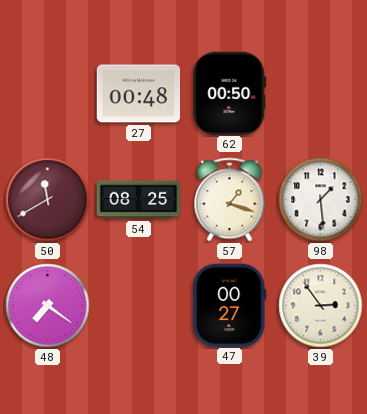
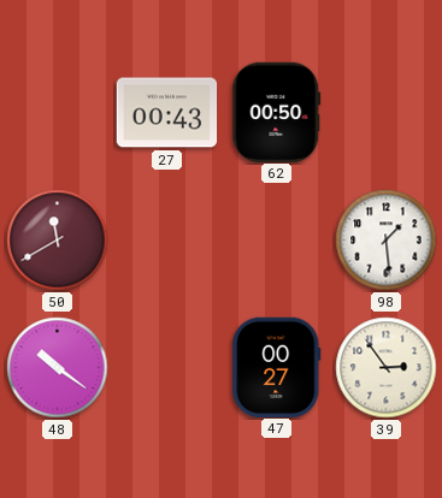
27: 00:48 -> 00:43 (167, 113)
54: 08:25 -> none (139, 200)
57: 1:18 -> none (230, 200)
48: 7:21 -> 10:21 (58, 368)
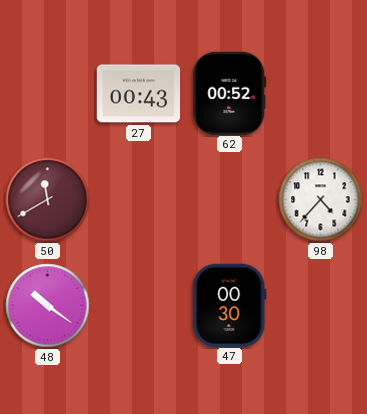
62: 00:50 -> 00:52 (230, 93)
98: 1:29 -> 4:37 (321, 200)
47: 00:27 -> 00:30 (230, 305)
39: 2:54 -> none (387, 368)
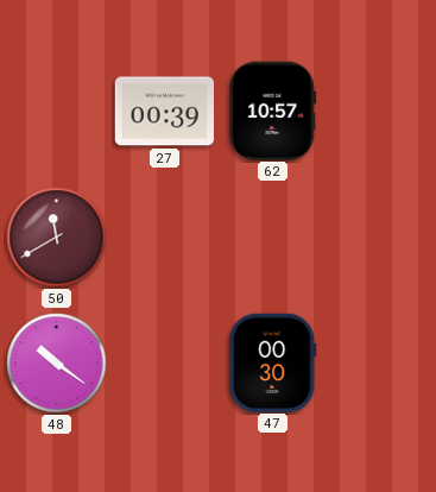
27: 00:43 -> 00:39 (165, 112)
62: 00:52 -> 10:57 (273, 111)
98: 4:37 -> none (321, 200)
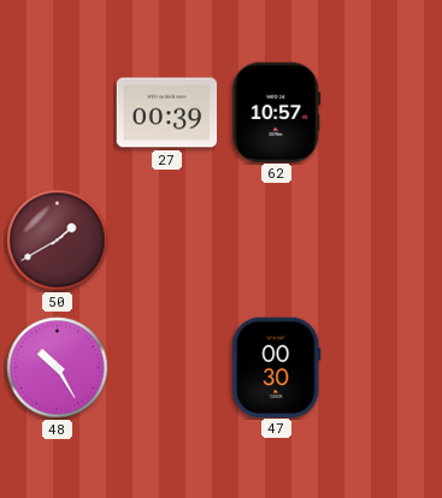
50: 11:40 -> 1:40 (58, 241)
48: 10:21 -> 10:25 (58, 368)
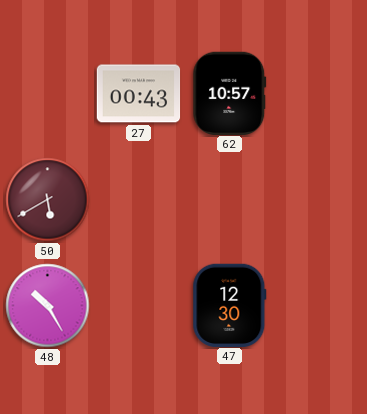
27: 00:39 -> 00:43 (139, 94)
50: 1:40 -> 5:40 (48, 200)
47: 00:30 -> 12:30 (230, 305)
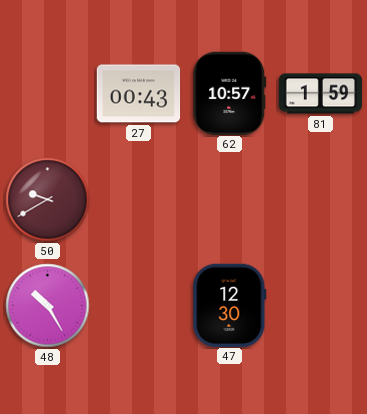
81: none -> 1:59 (321, 94)
50: 5:40 -> 9:40 (48, 200)
